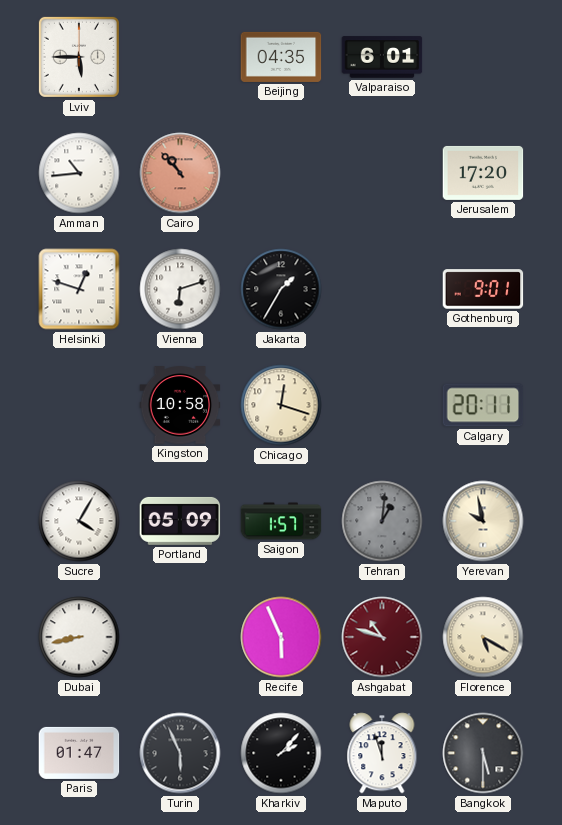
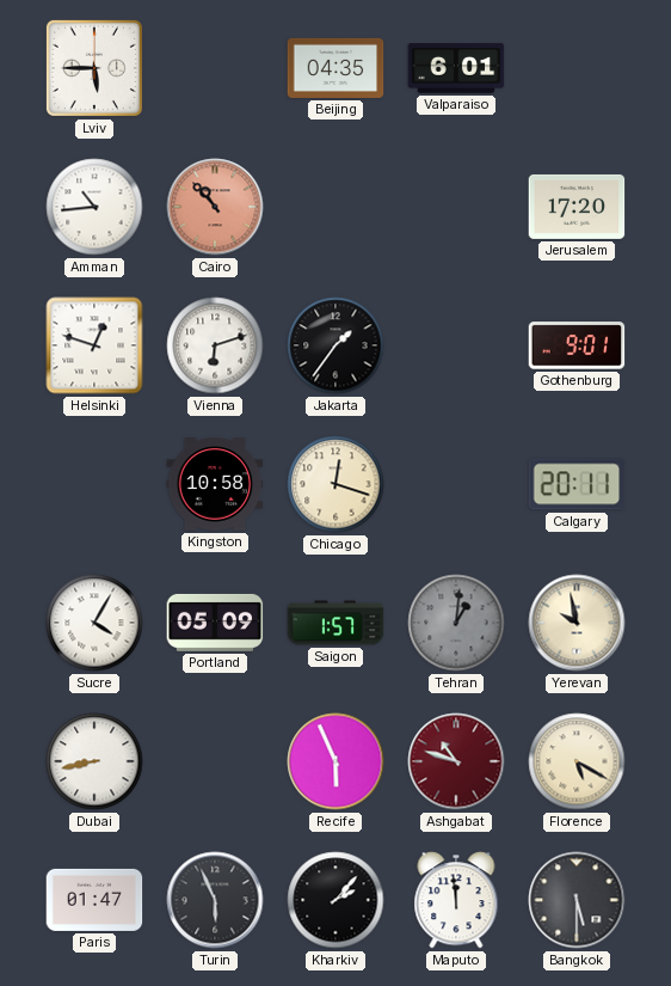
Jakarta: 1:35 -> 1:36 (335, 345)
Maputo: 11:57 -> 11:59 (456, 900)
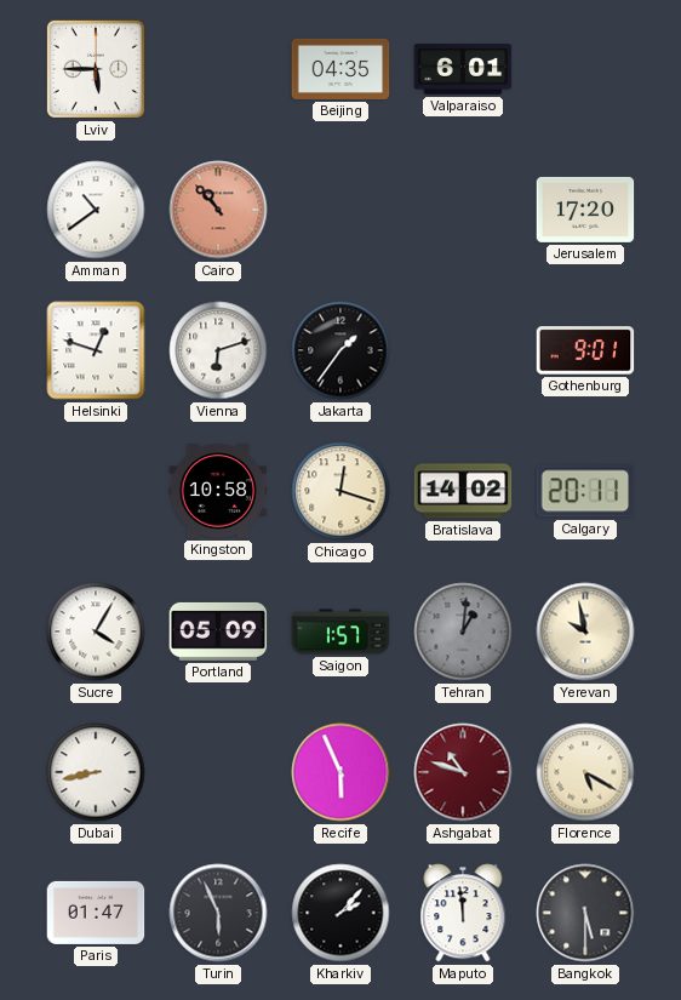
Amman: 10:44 -> 10:39 (96, 210)
Bratislava: none -> 14:02 (463, 491)
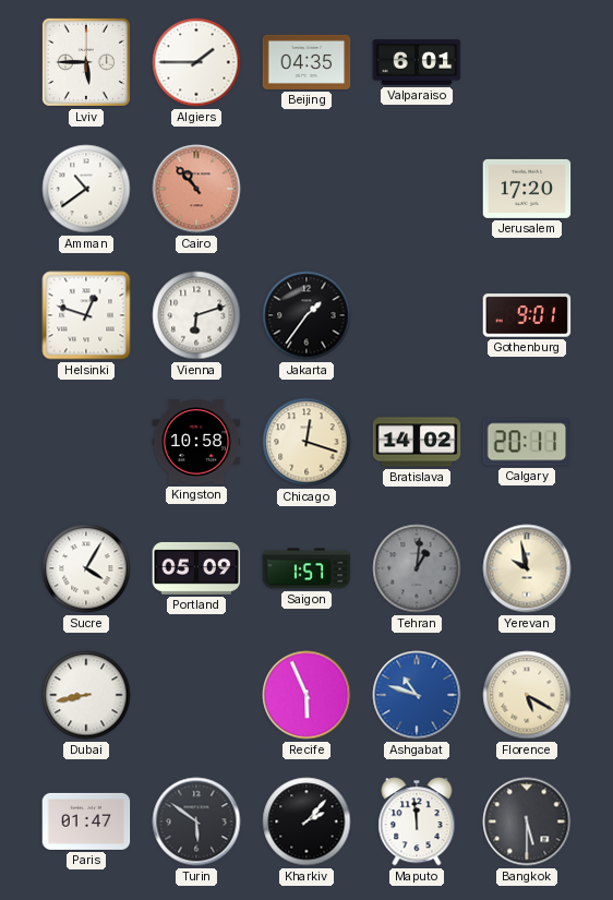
Algiers: none -> 1:45 (196, 62)
Ashgabat dial: burgundy -> blue (417, 695)
Turin: 5:56 -> 5:51 (196, 821)
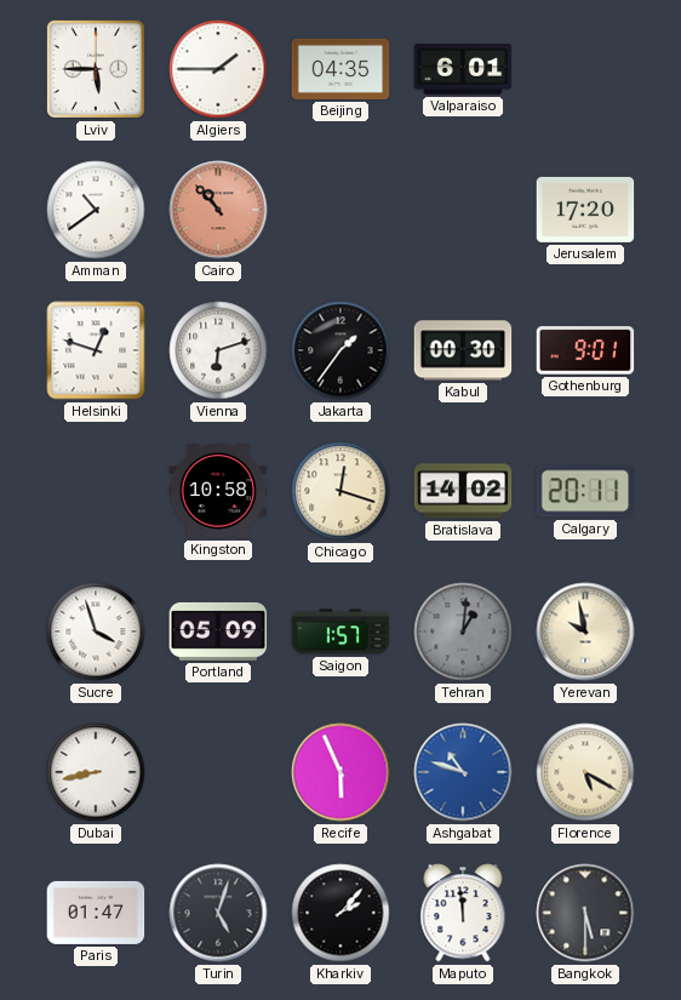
Kabul: none -> 00:30 (463, 350)
Sucre: 4:05 -> 3:57 (96, 632)
Turin: 5:51 -> 5:03 (218, 913)
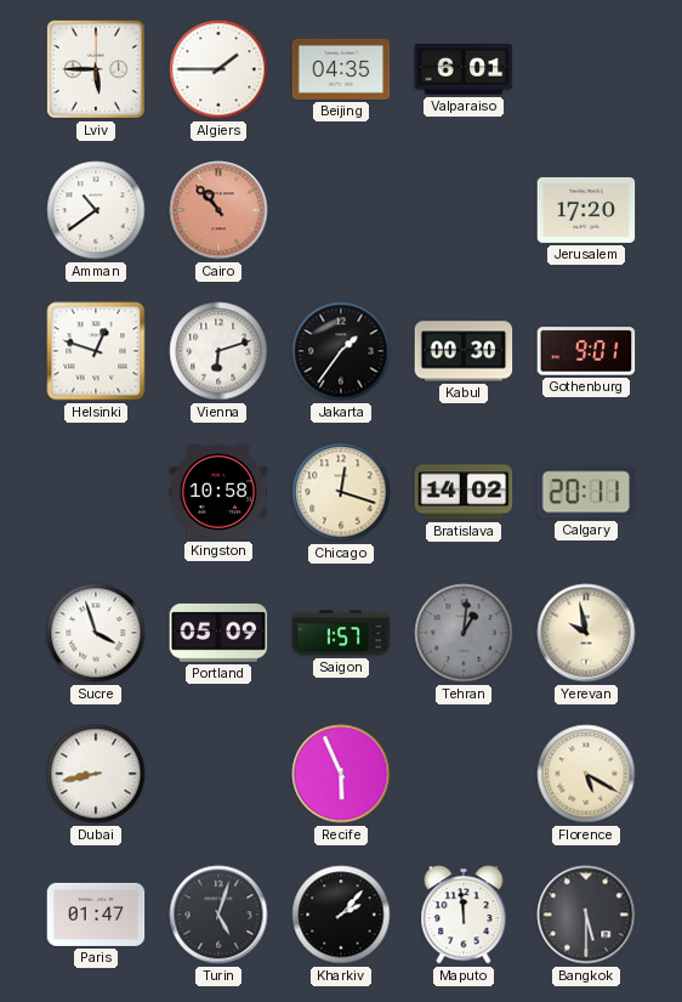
Ashgabat: 10:48 -> none (463, 772)
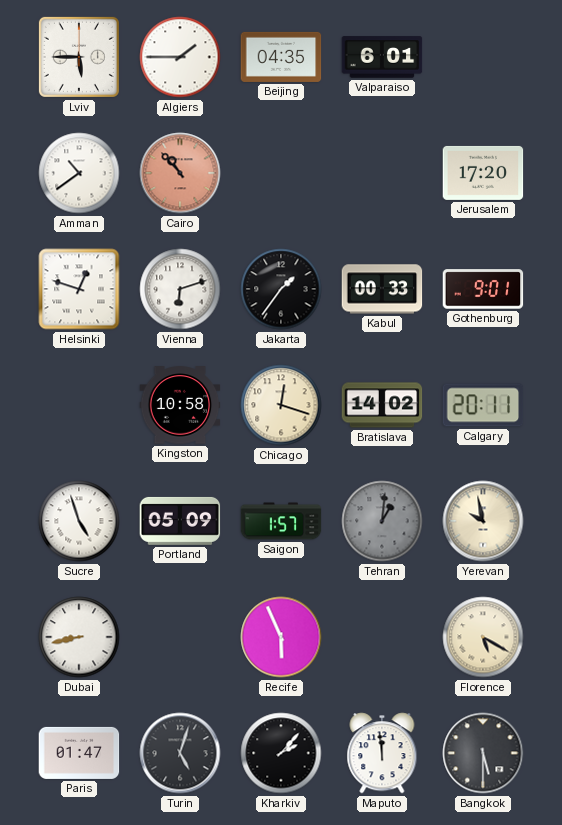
Kabul: 00:30 -> 00:33 (382, 289)
Sucre: 3:57 -> 4:57 (79, 521)
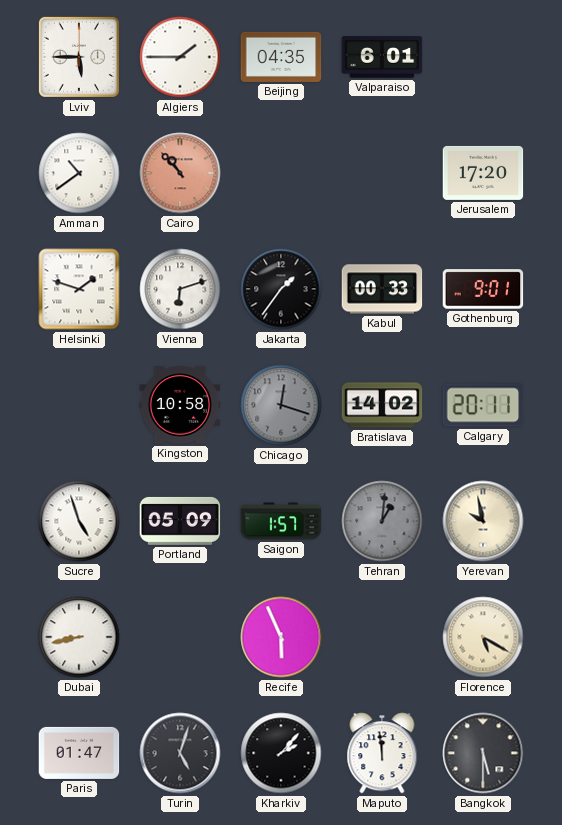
Helsinki: 12:48 -> 1:48 (79, 289)
Chicago dial: cream -> grey (281, 405)
